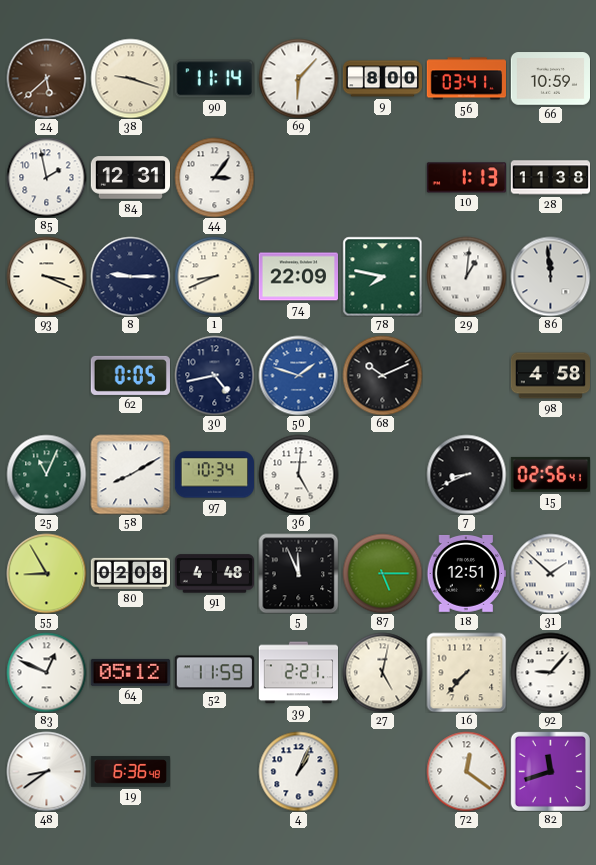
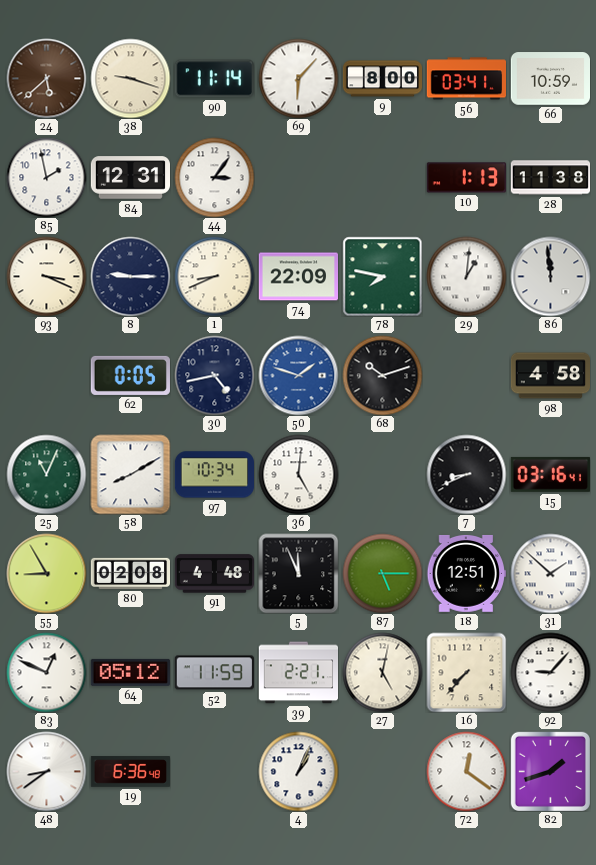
68: 10:11 -> 10:12 (382, 375)
15: 02:56 -> 03:16 (550, 474)
82: 11:42 -> 1:42 (550, 771)
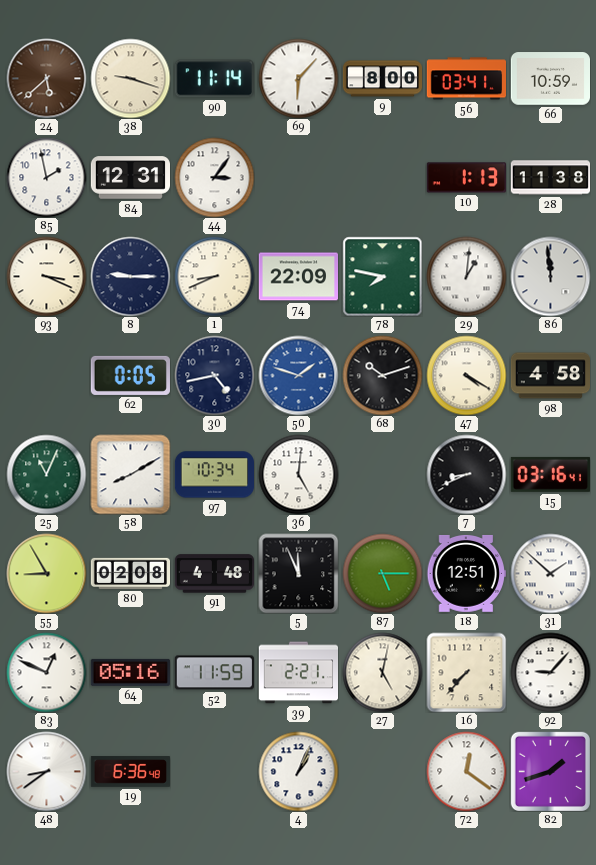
47: none -> 4:20 (466, 375)
64: 05:12 -> 05:16 (130, 672)
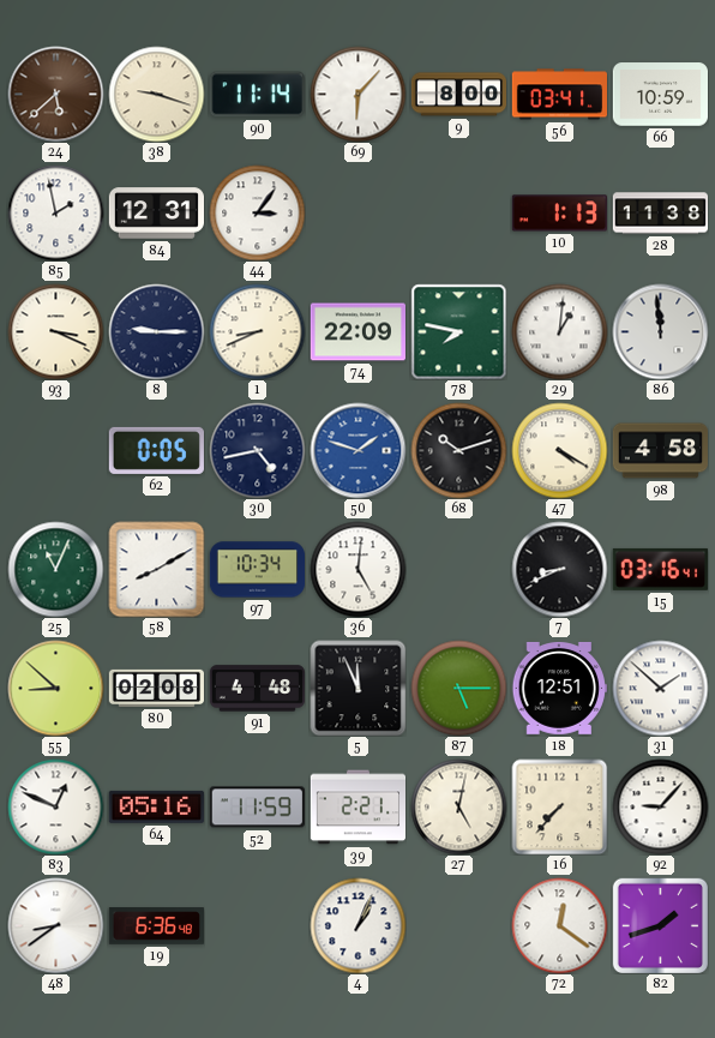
55: 8:55 -> 8:52 (55, 688)
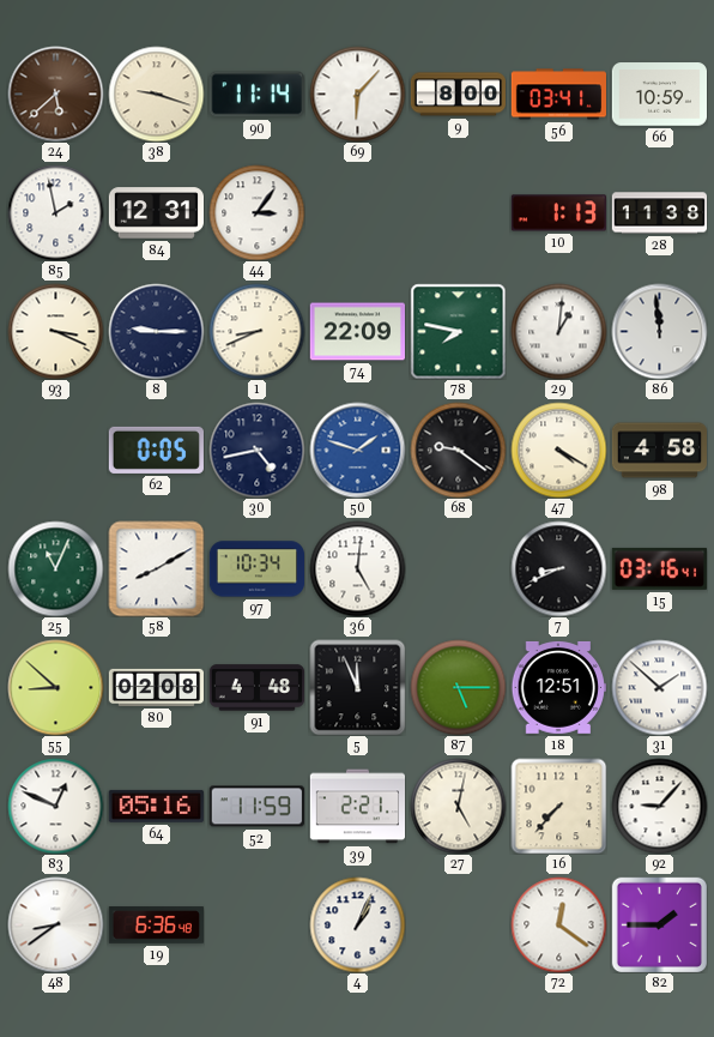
68: 10:12 -> 9:21 (458, 450)
82: 1:42 -> 1:45 (659, 924)
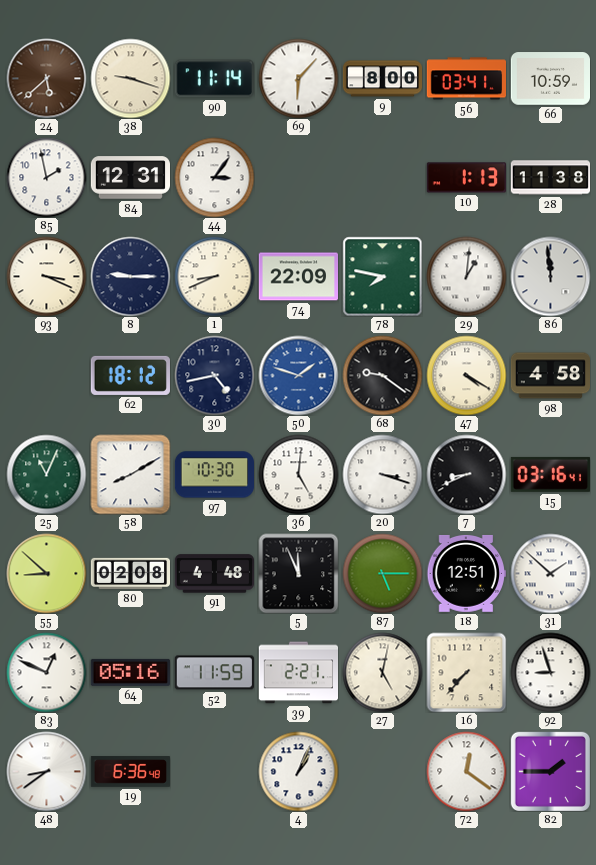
62: 0:05 -> 18:12 (130, 375)
97: 10:34 -> 10:30 (214, 475)
20: none -> 3:18 (382, 474)
92: 9:07 -> 8:57 (550, 672)
